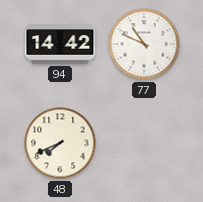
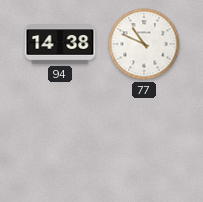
94: 14:42 -> 14:38 (60, 44)
48: 7:41 -> none (60, 143)
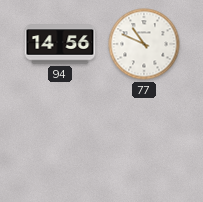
94: 14:38 -> 14:56 (60, 44)
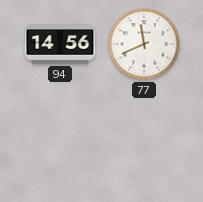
77: 10:49 -> 11:41 (144, 44)
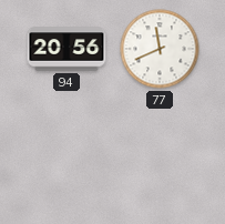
94: 14:56 -> 20:56 (67, 49)
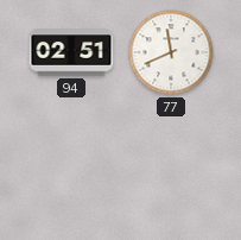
94: 20:56 -> 02:51 (71, 52)
